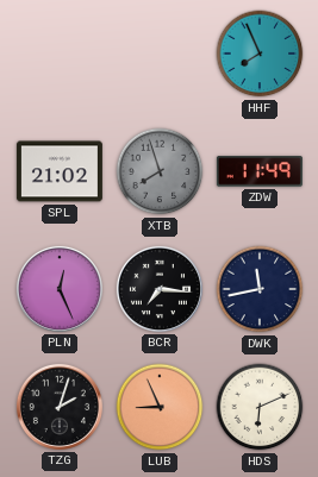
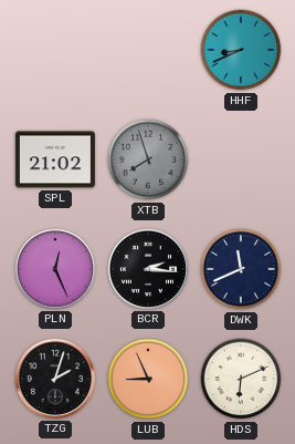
HHF: 7:56 -> 8:41 (241, 50)
ZDW: 11:49 -> none (260, 171)
BCR: 7:16 -> 2:16 (148, 269)
DWK: 11:43 -> 11:41 (241, 269)
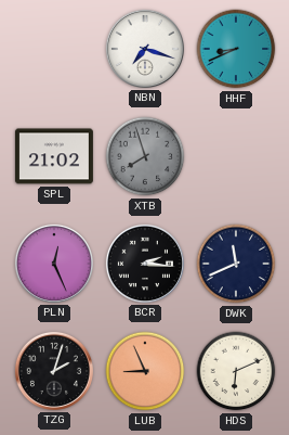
NBN: none -> 7:18 (145, 49)
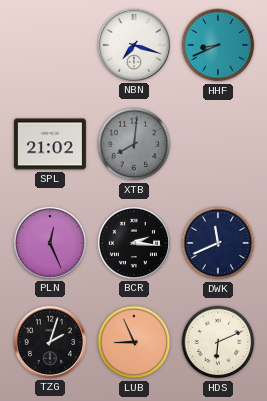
XTB: 7:57 -> 8:01 (134, 144)
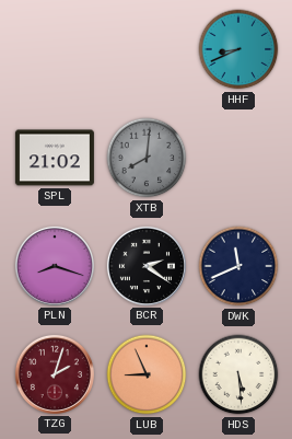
NBN: 7:18 -> none (134, 45)
PLN: 12:26 -> 8:18 (55, 266)
BCR: 2:16 -> 2:21 (147, 266)
TZG dial: black -> burgundy (55, 374)
HDS: 6:11 -> 5:29 (238, 374)
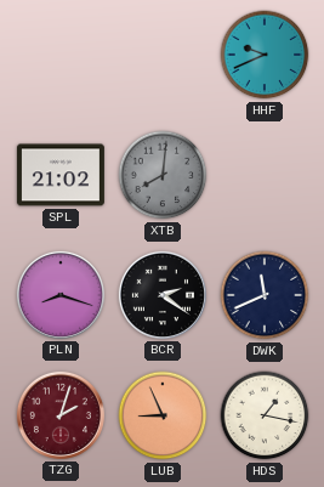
HHF: 8:41 -> 9:41 (265, 55)
HDS: 5:29 -> 1:17 (265, 415)
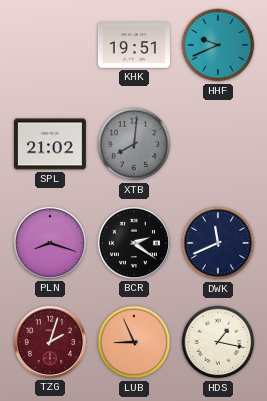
KHK: none -> 19:51 (134, 45)
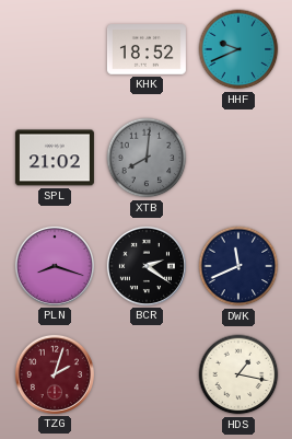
KHK: 19:51 -> 18:52 (147, 49)
LUB: 8:56 -> none (134, 342)
